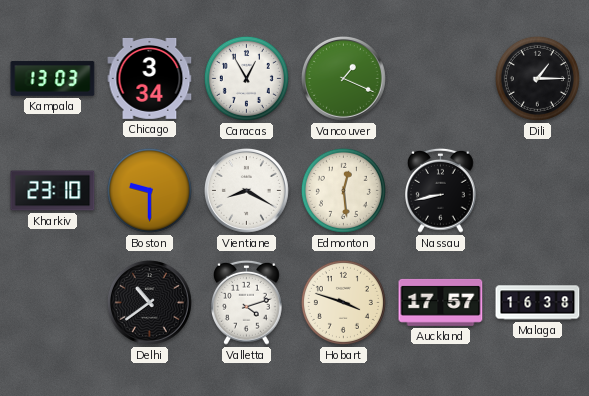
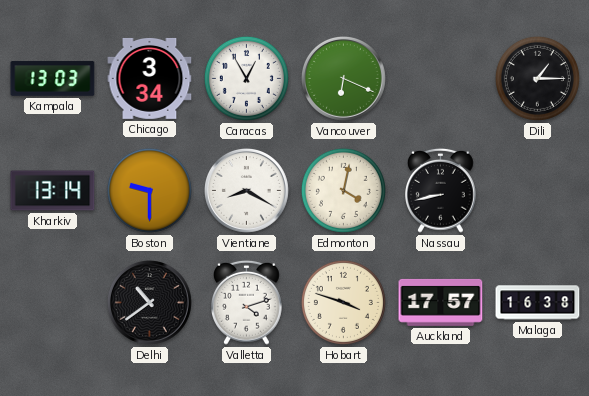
Vancouver: 1:19 -> 6:19 (343, 78)
Kharkiv: 23:10 -> 13:14 (53, 191)
Edmonton: 12:29 -> 4:02 (343, 190)
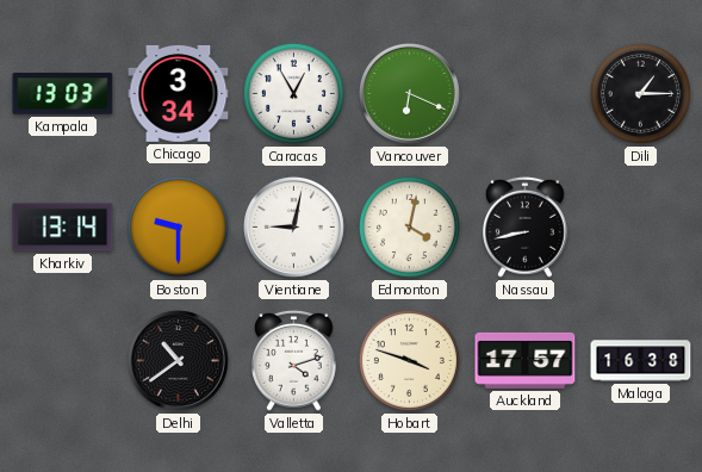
Vientiane: 8:20 -> 9:02 (293, 226)
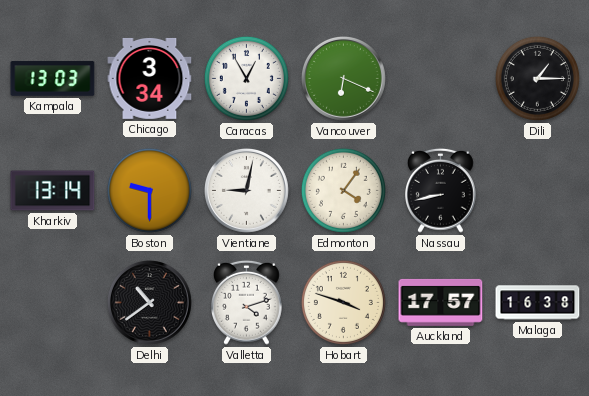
Edmonton: 4:02 -> 4:06 (343, 190)
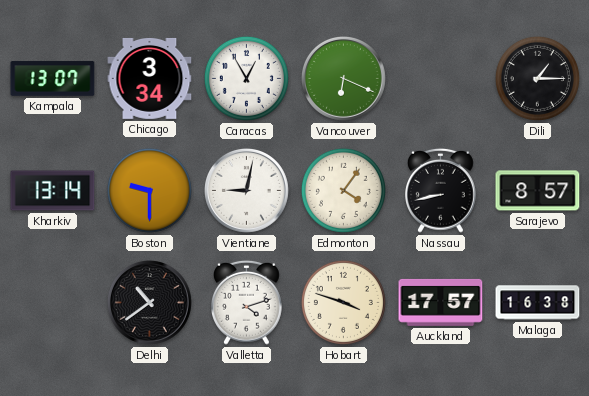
Kampala: 13:03 -> 13:07 (53, 79)
Sarajevo: none -> 8:57 (538, 191)
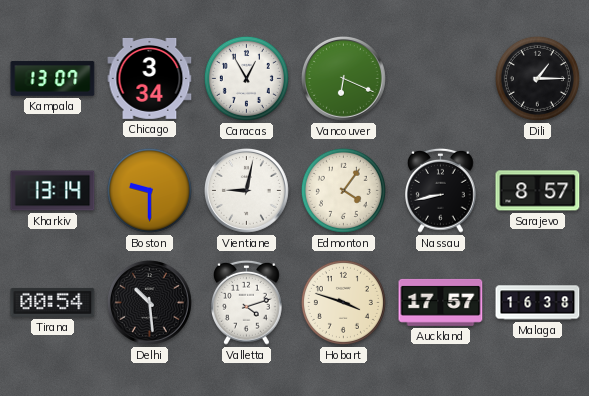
Tirana: none -> 00:54 (53, 303)
Delhi: 10:39 -> 10:29 (149, 302)
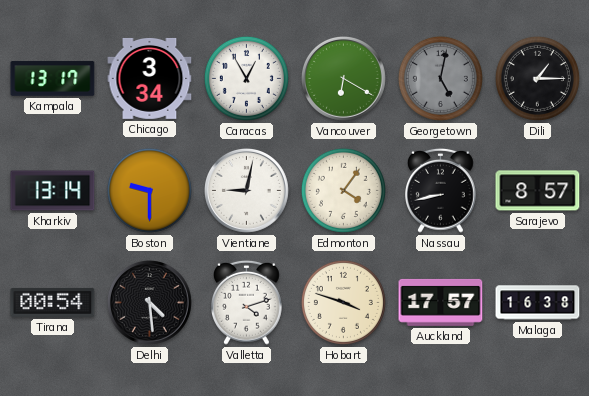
Kampala: 13:07 -> 13:17 (53, 79)
Vancouver: 6:19 -> 6:20 (343, 78)
Georgetown: none -> 5:02 (440, 78)
Delhi: 10:29 -> 4:29 (149, 302)
